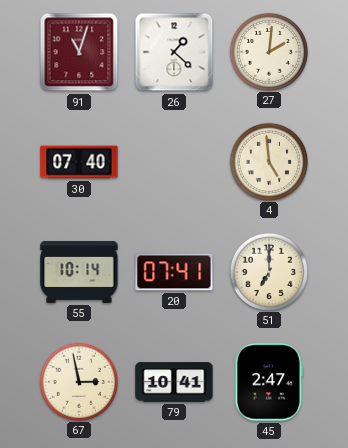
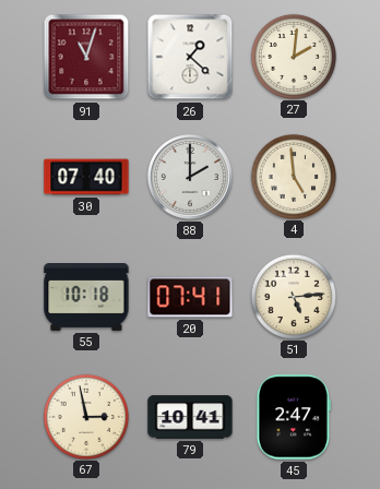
88: none -> 2:00 (190, 177)
55: 10:14 -> 10:18 (86, 298)
51: 7:00 -> 5:14 (293, 296)
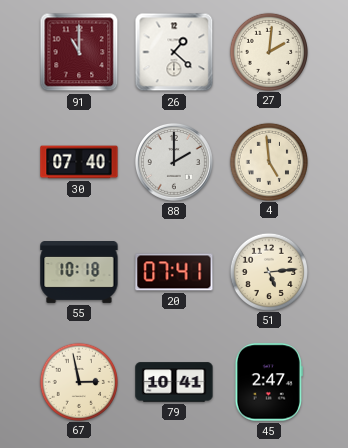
91: 11:03 -> 11:00 (79, 52)
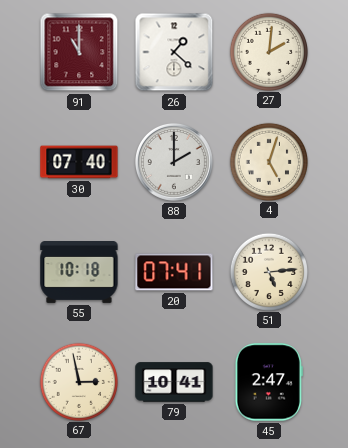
4: 4:59 -> 5:03 (268, 161)
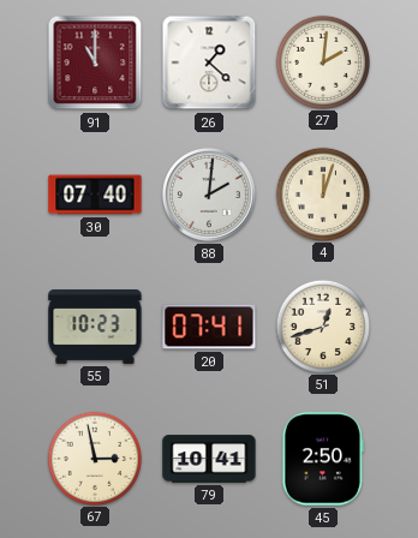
88: 2:00 -> 2:01 (209, 195)
4: 5:03 -> 12:03 (322, 193)
55: 10:18 -> 10:23 (95, 328)
51: 5:14 -> 12:42 (322, 325)
45: 2:47 -> 2:50 (323, 459)
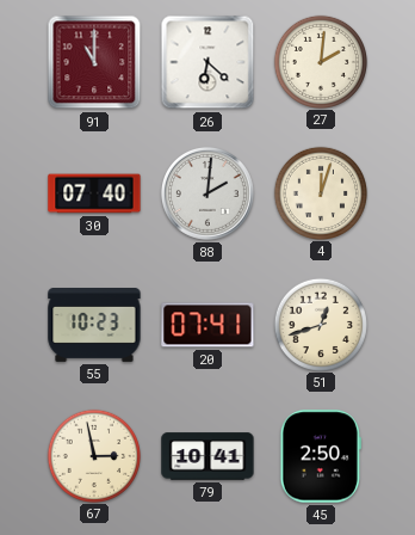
26: 1:22 -> 6:22 (207, 62)
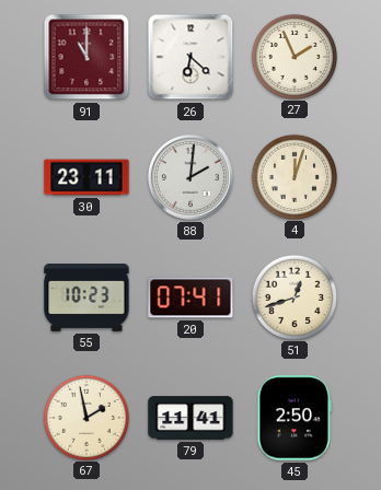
27: 2:01 -> 1:56 (293, 56)
30: 07:40 -> 23:11 (86, 177)
67: 2:58 -> 1:58 (85, 417)
79: 10:41 -> 11:41 (190, 418)
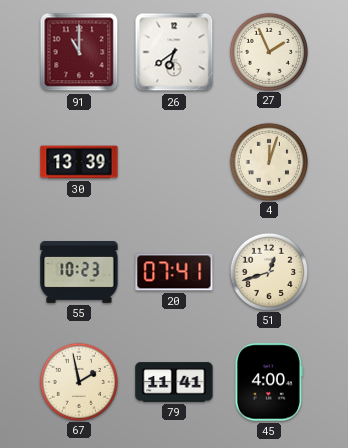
26: 6:22 -> 6:39 (174, 52)
30: 23:11 -> 13:39 (79, 162)
88: 2:01 -> none (190, 177)
45: 2:50 -> 4:00 (269, 382)
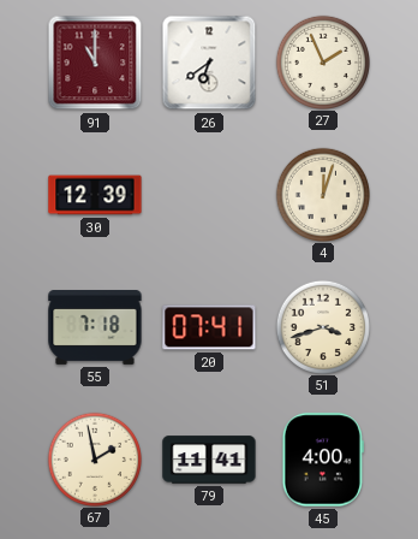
30: 13:39 -> 12:39 (95, 195)
55: 10:23 -> 7:18 (95, 328)
51: 12:42 -> 3:42 (322, 326)
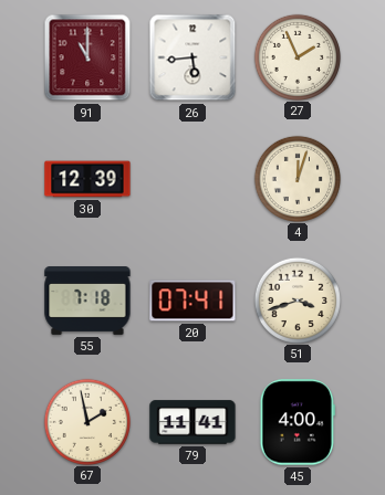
26: 6:39 -> 5:44 (192, 57)
